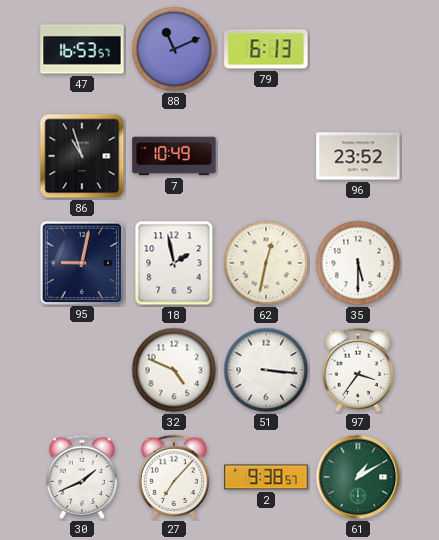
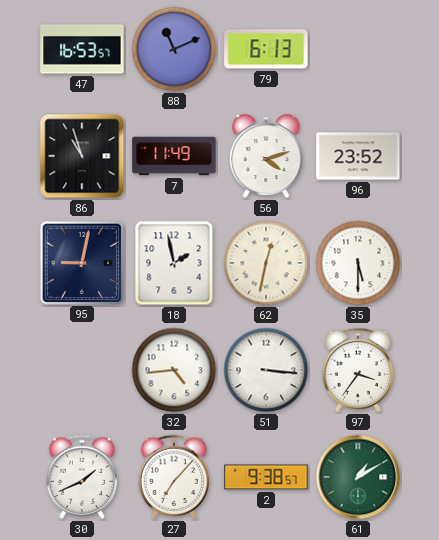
7: 10:49 -> 11:49 (174, 156)
56: none -> 4:12 (266, 156)
32: 4:49 -> 4:44 (174, 370)
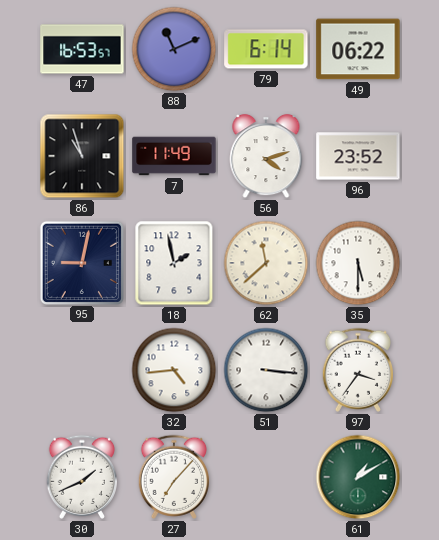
79: 6:13 -> 6:14 (266, 49)
49: none -> 06:22 (358, 49)
62: 12:32 -> 11:38 (266, 263)
2: 9:38 -> none (266, 477)
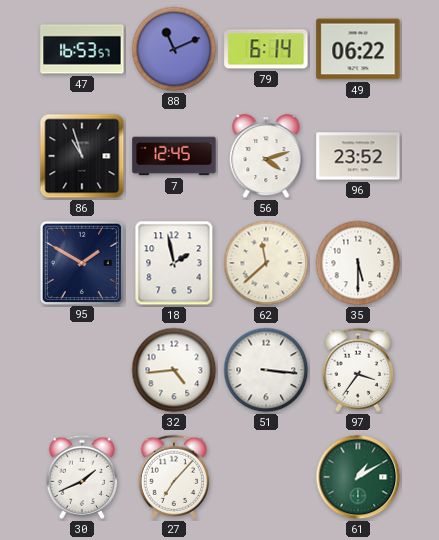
7: 11:49 -> 12:45 (174, 156)
95: 9:02 -> 1:50 (81, 262)
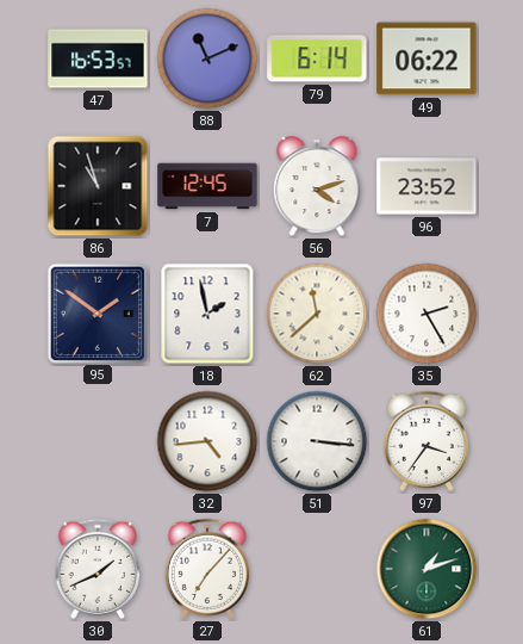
95: 1:50 -> 1:51 (96, 312)
35: 5:30 -> 2:25 (427, 314)
61: 1:10 -> 1:12 (427, 569)
